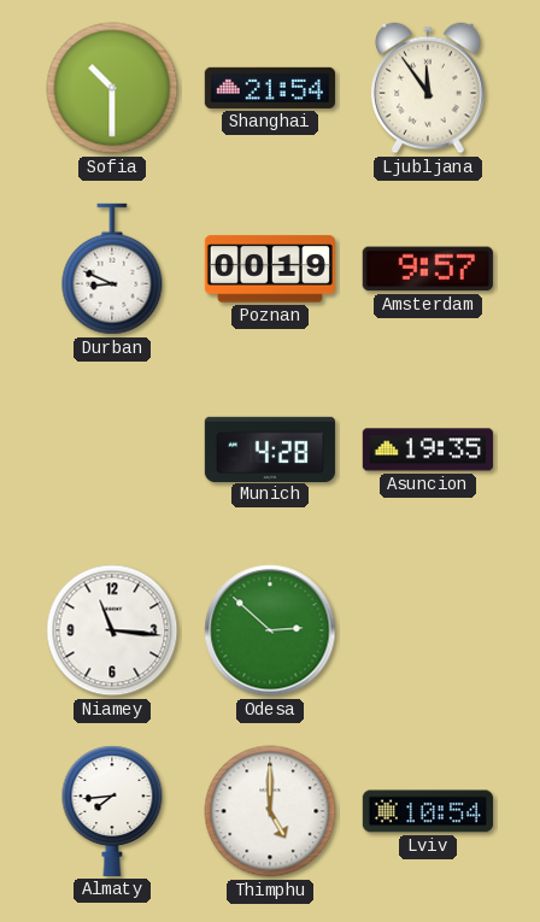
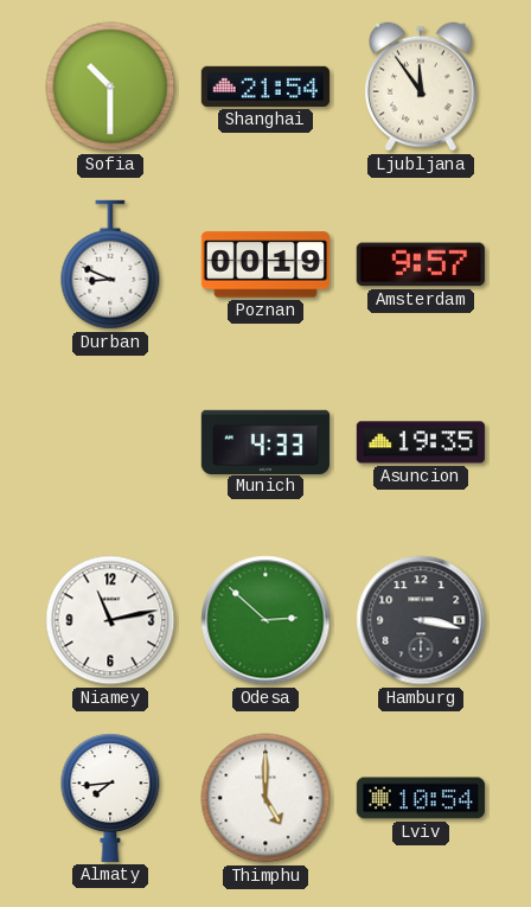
Munich: 4:28 -> 4:33 (265, 441)
Niamey: 11:16 -> 11:13 (110, 620)
Hamburg: none -> 3:17 (421, 620)
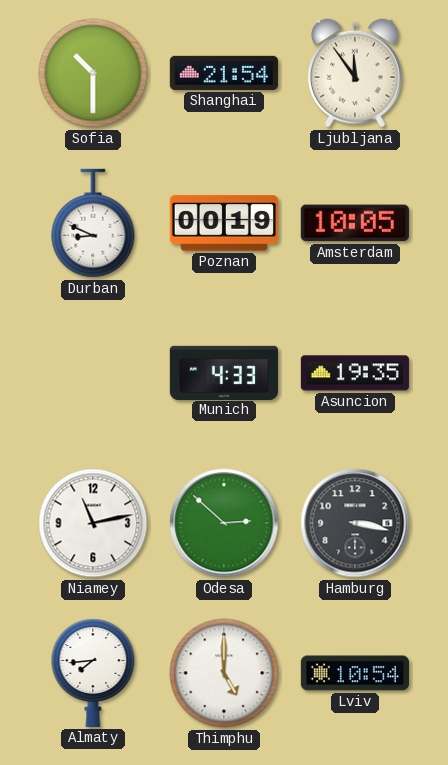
Amsterdam: 9:57 -> 10:05 (355, 223)
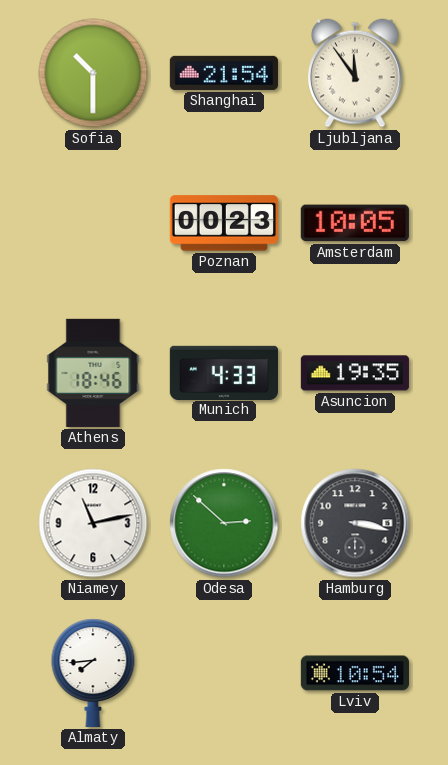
Durban: 8:49 -> none (93, 223)
Poznan: 00:19 -> 00:23 (224, 223)
Athens: none -> 18:46 (93, 373)
Thimphu: 5:00 -> none (224, 673)
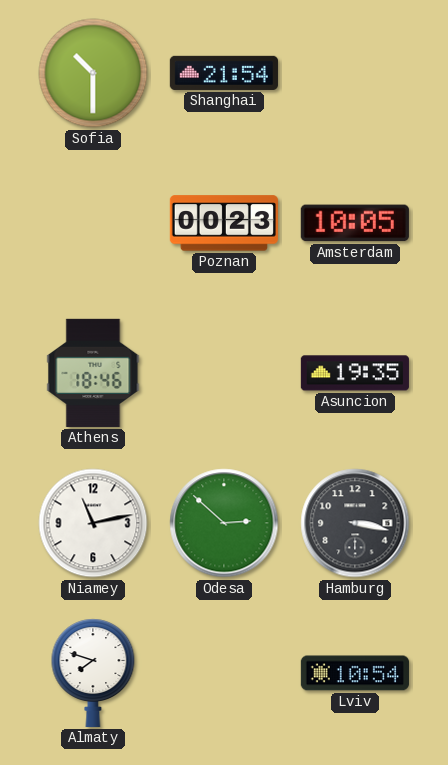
Ljubljana: 11:54 -> none (356, 73)
Munich: 4:33 -> none (224, 372)
Almaty: 7:44 -> 7:48 (93, 673)
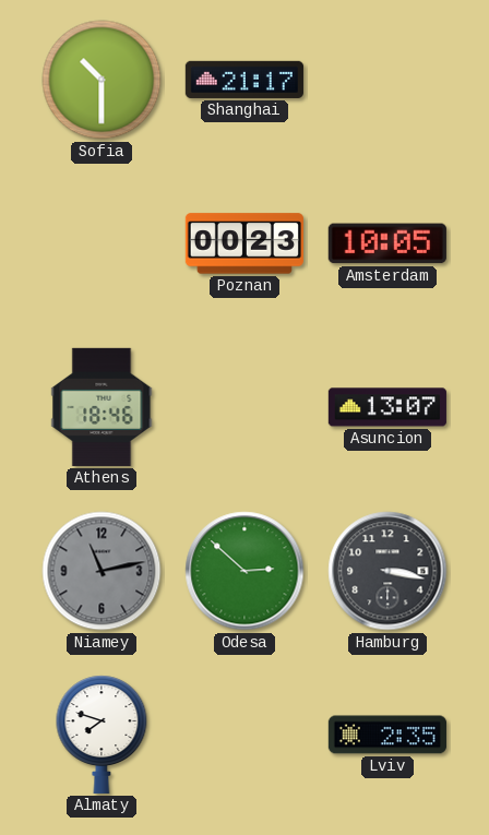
Shanghai: 21:54 -> 21:17 (244, 80)
Asuncion: 19:35 -> 13:07 (387, 407)
Niamey dial: white -> grey (102, 571)
Lviv: 10:54 -> 2:35 (387, 735)
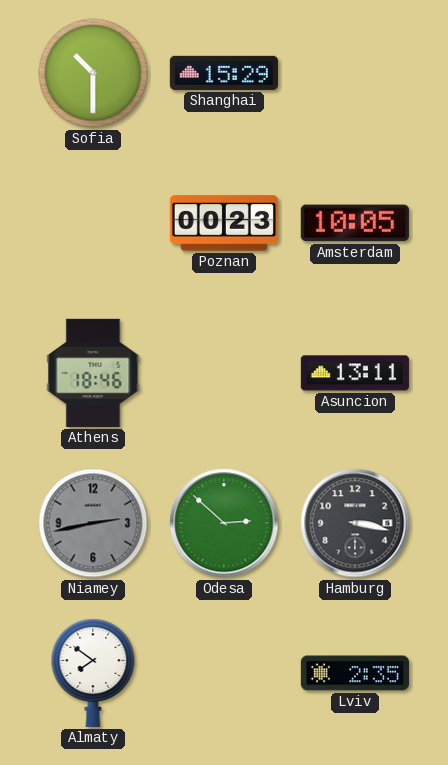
Shanghai: 21:17 -> 15:29 (224, 73)
Asuncion: 13:07 -> 13:11 (355, 373)
Niamey: 11:13 -> 2:43 (93, 523)
Almaty: 7:48 -> 7:51 (93, 673)
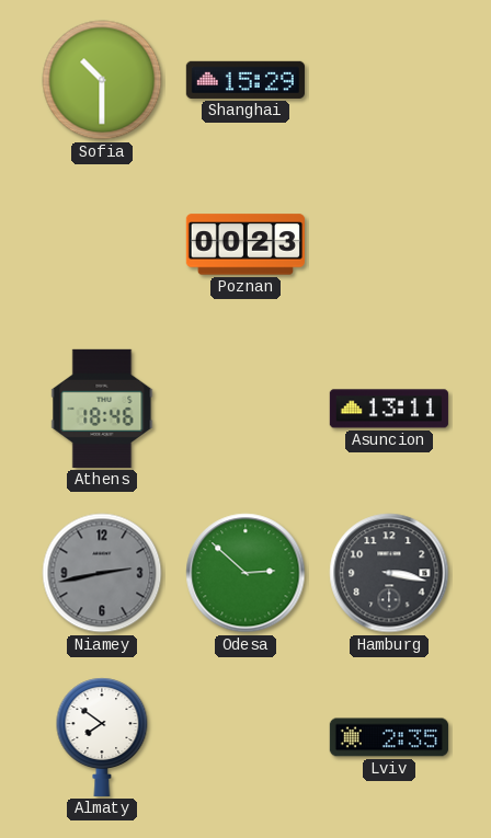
Amsterdam: 10:05 -> none (355, 223)
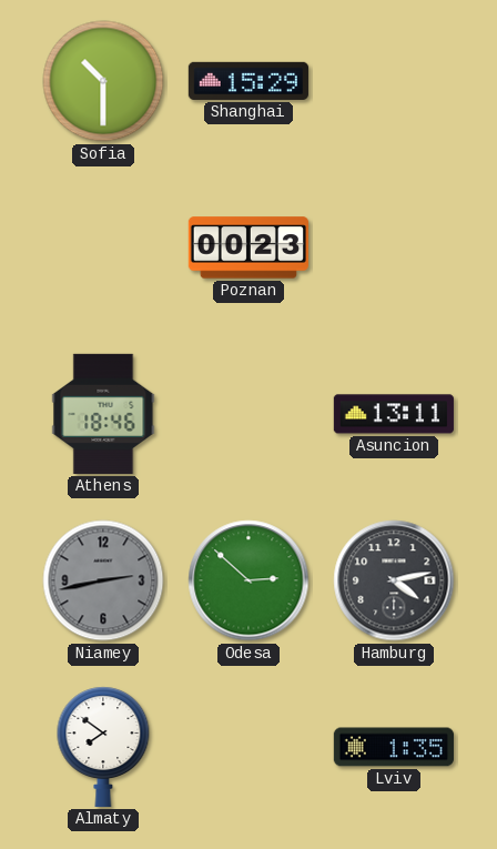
Hamburg: 3:17 -> 4:13 (394, 580)
Lviv: 2:35 -> 1:35 (394, 747)
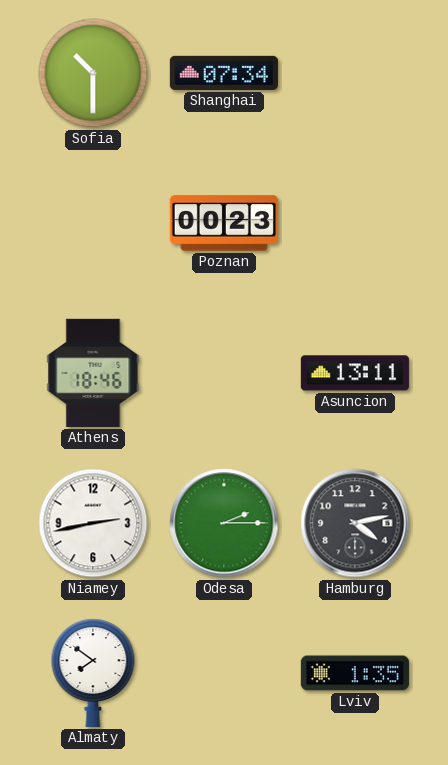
Shanghai: 15:29 -> 07:34 (224, 73)
Niamey dial: grey -> white (93, 523)
Odesa: 2:52 -> 2:15 (224, 523)
